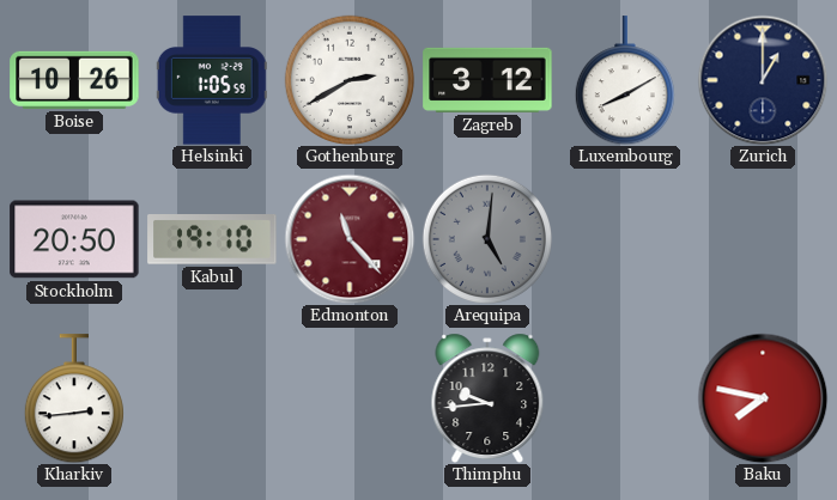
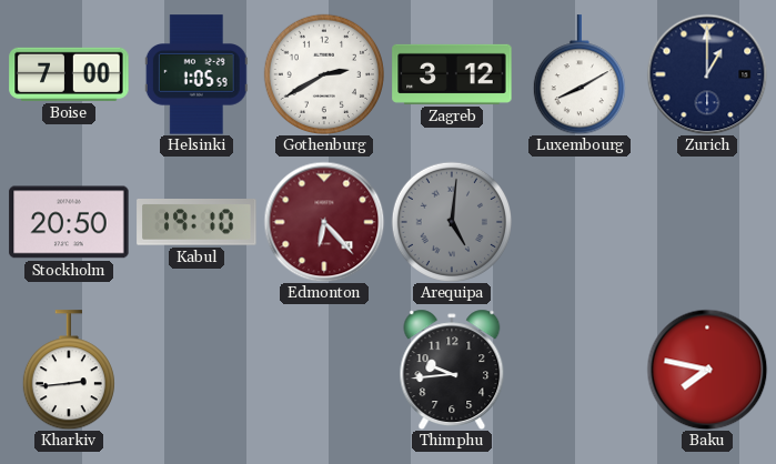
Boise: 10:26 -> 7:00 (69, 74)
Edmonton: 11:23 -> 6:23 (324, 222)
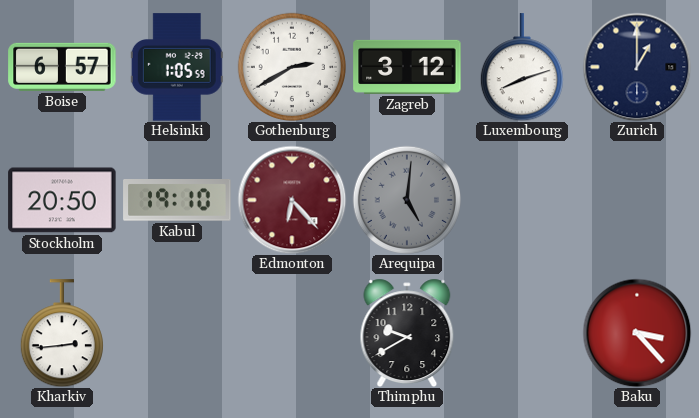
Boise: 7:00 -> 6:57 (62, 67)
Luxembourg: 8:10 -> 8:12 (522, 67)
Thimphu: 9:44 -> 9:40 (407, 333)
Baku: 7:47 -> 3:23 (637, 333)
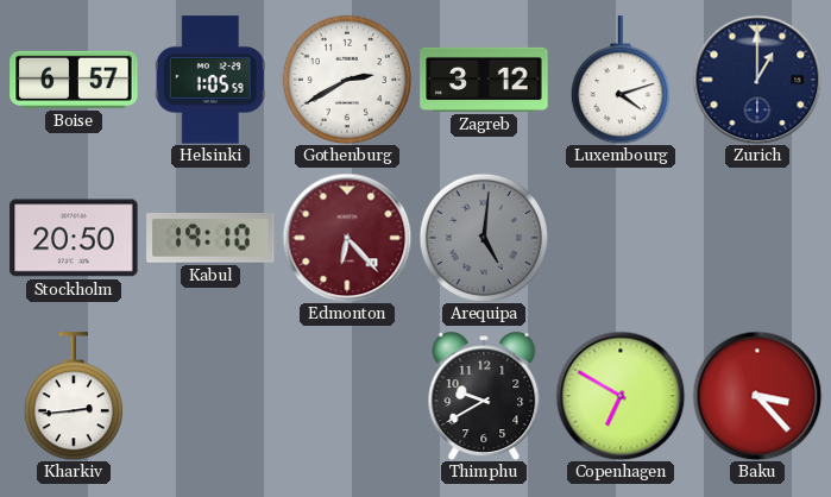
Luxembourg: 8:12 -> 4:12 (621, 80)
Copenhagen: none -> 6:50 (621, 396)
